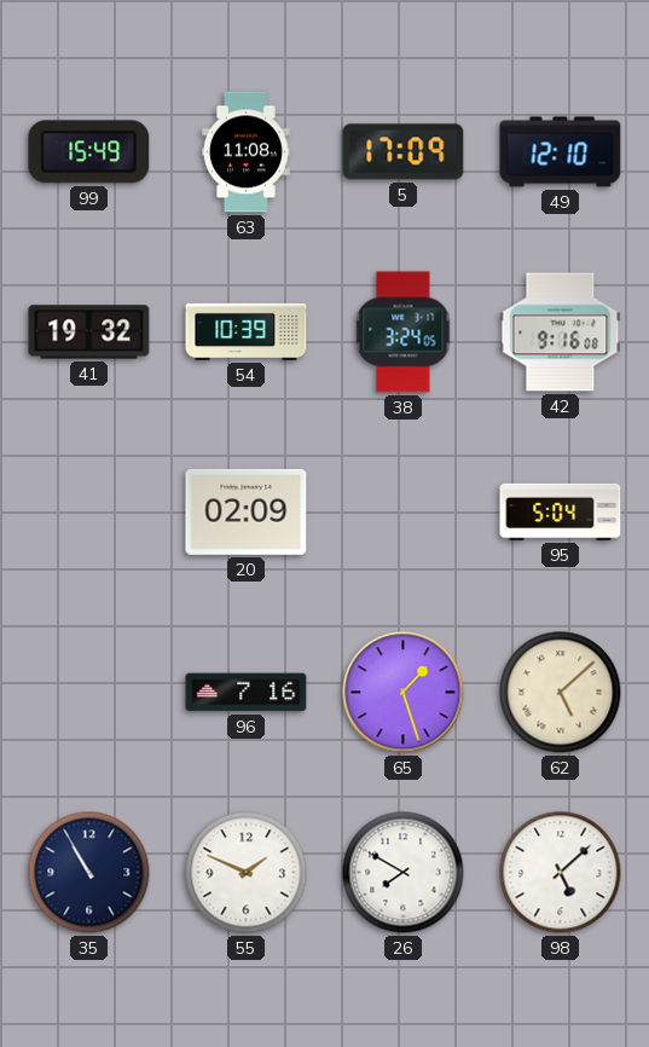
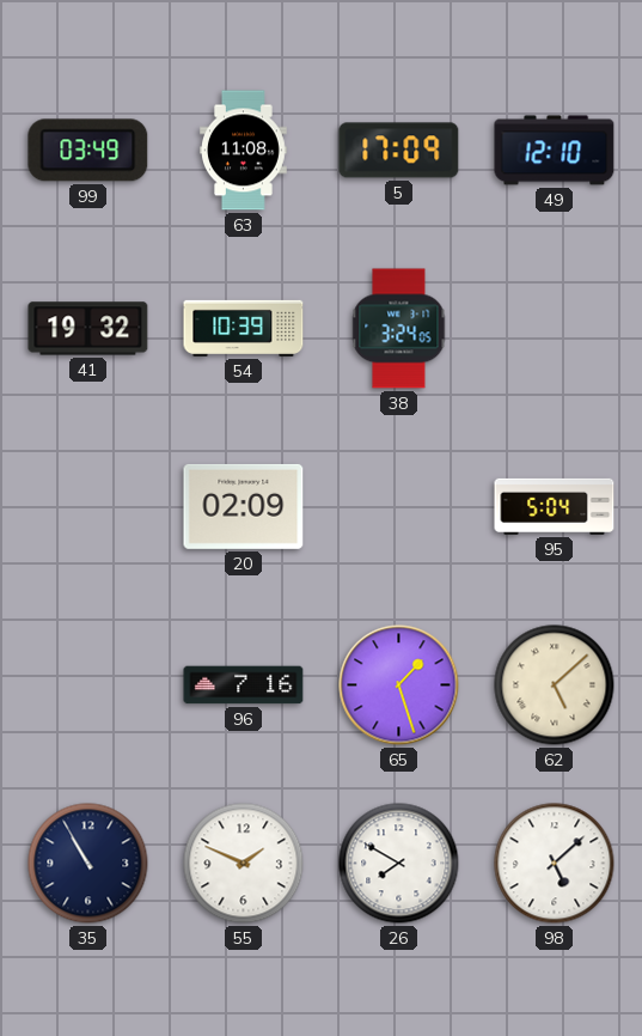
99: 15:49 -> 03:49 (88, 151)
42: 9:16 -> none (561, 332)
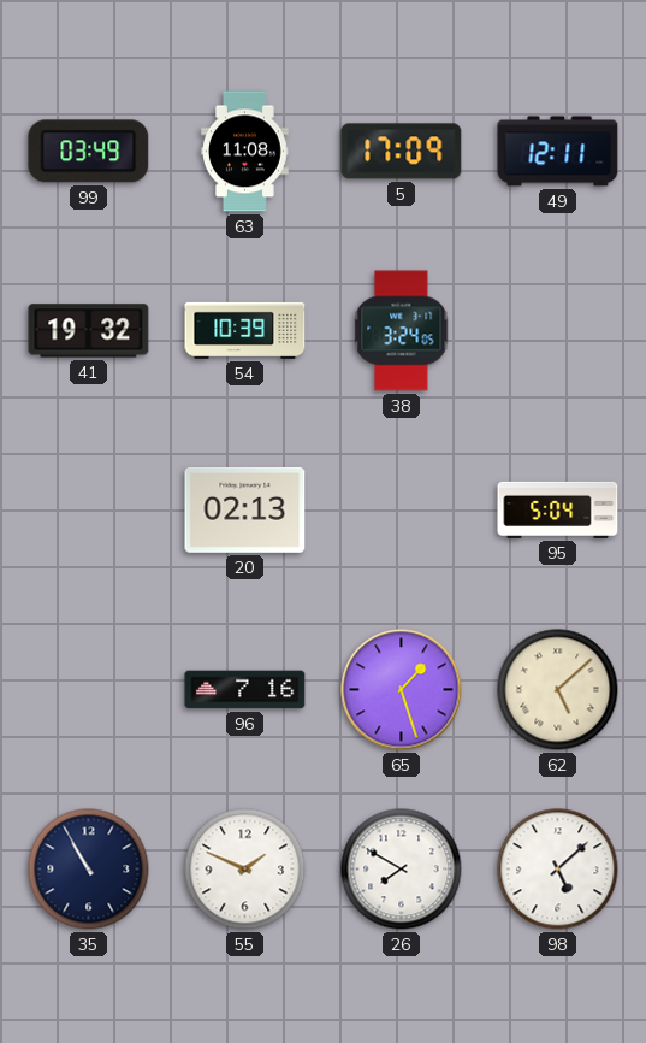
49: 12:10 -> 12:11 (558, 152)
20: 02:09 -> 02:13 (245, 509)
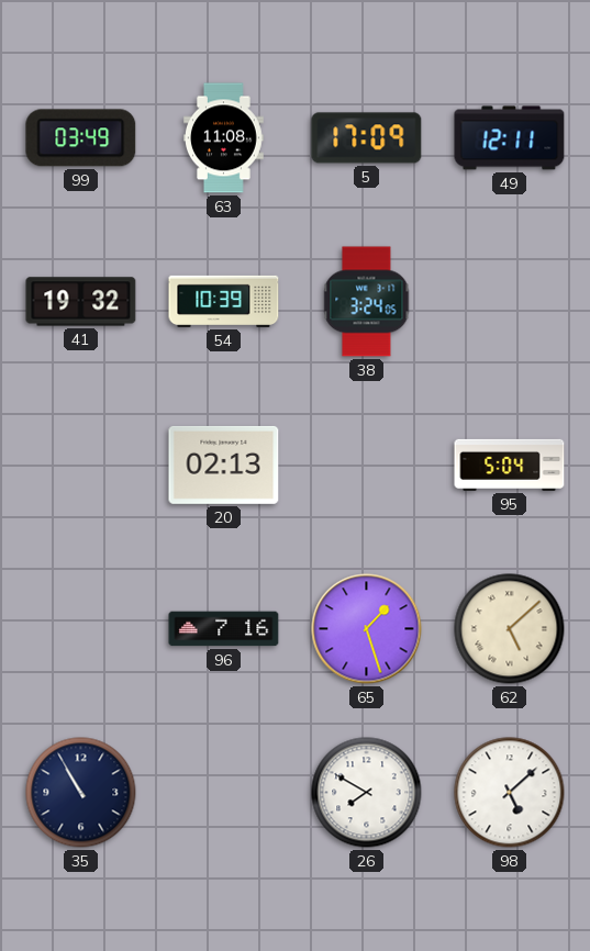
55: 1:49 -> none (245, 870)
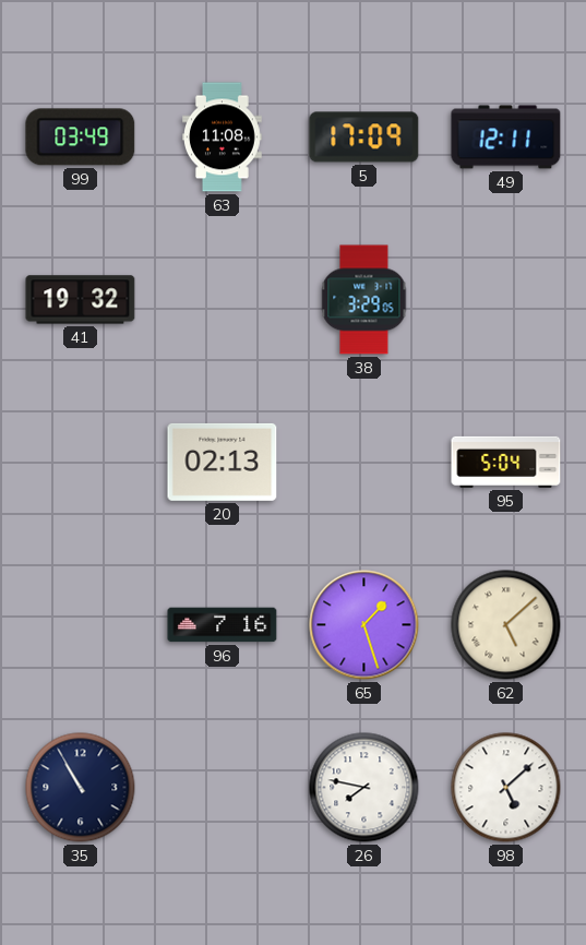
54: 10:39 -> none (224, 301)
38: 3:24 -> 3:29 (364, 300)
26: 7:50 -> 7:47 (364, 788)
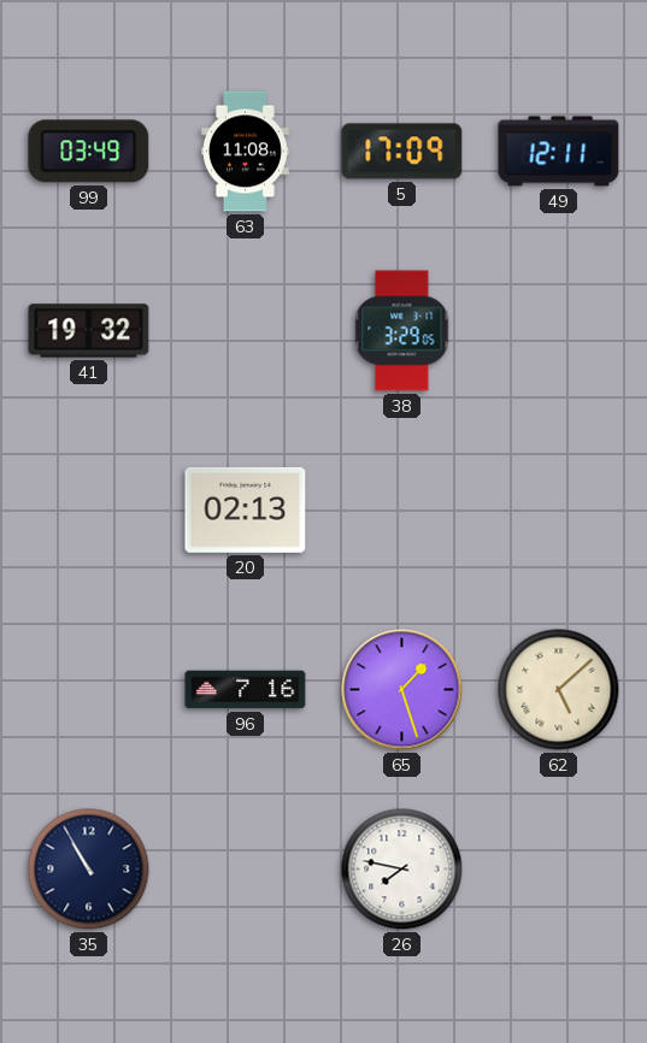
95: 5:04 -> none (506, 462)
98: 5:08 -> none (506, 788)
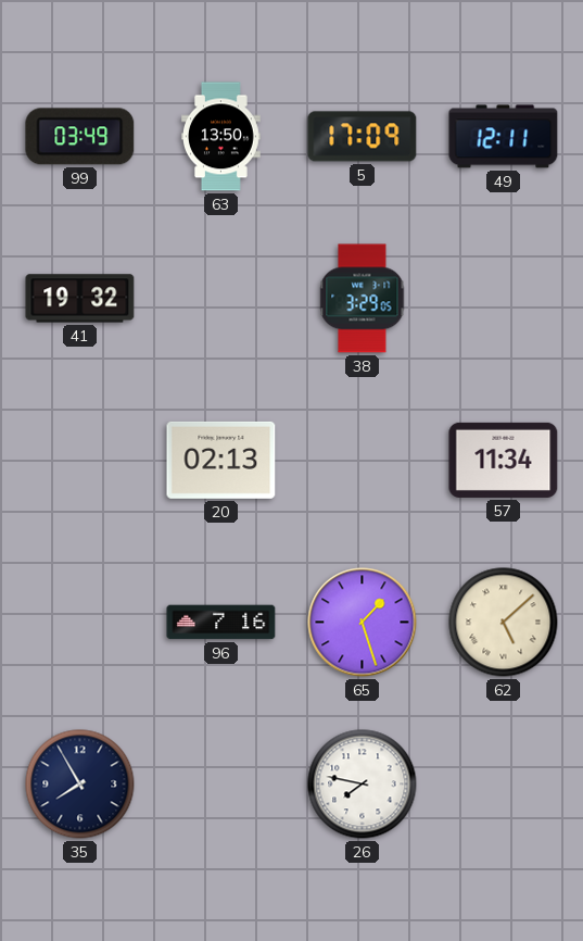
63: 11:08 -> 13:50 (221, 137)
57: none -> 11:34 (504, 460)
35: 10:55 -> 7:55 (80, 785)
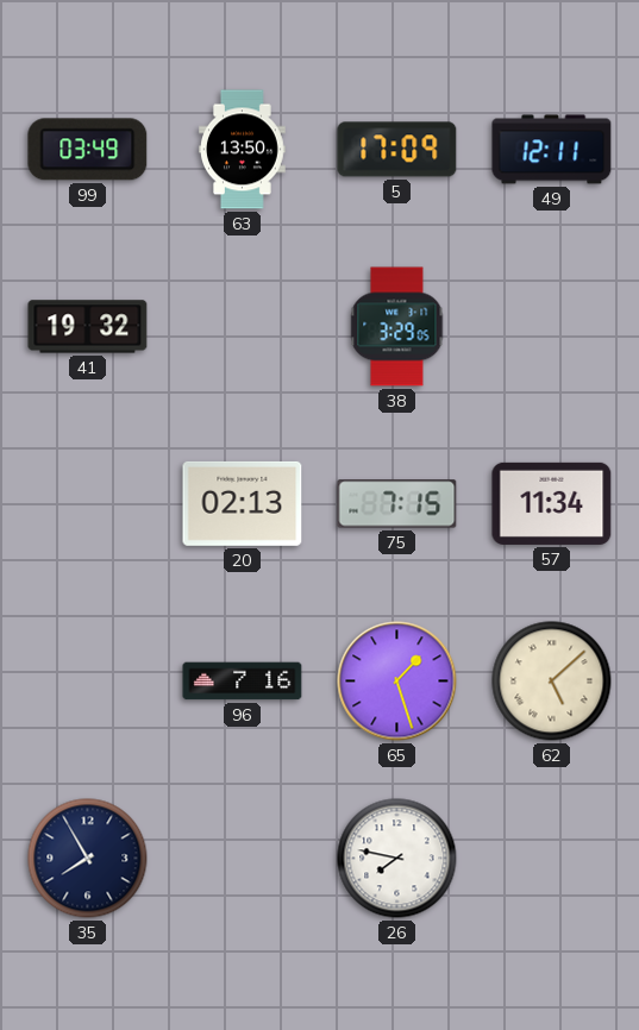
75: none -> 7:15 (397, 504)
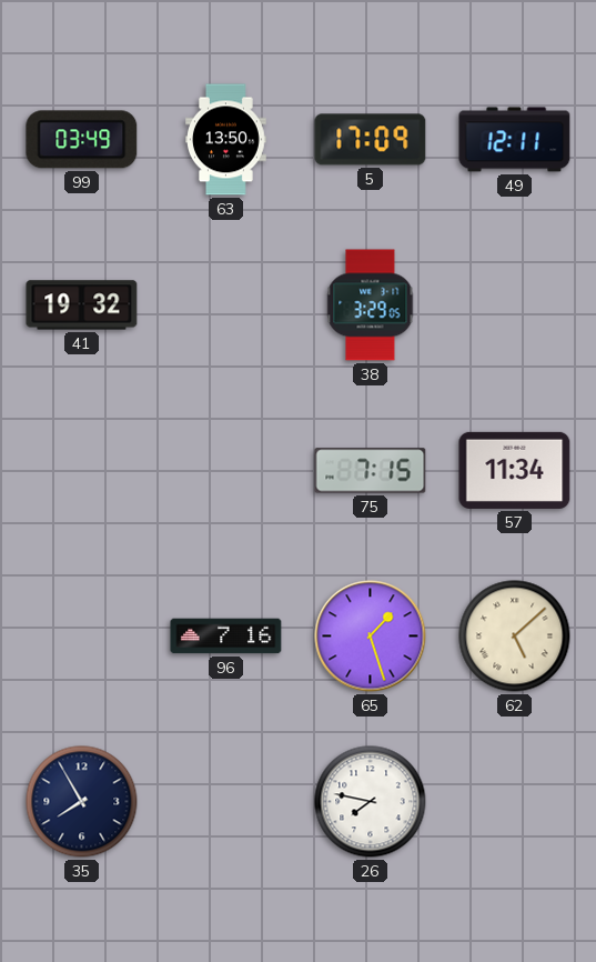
20: 02:13 -> none (243, 503)
